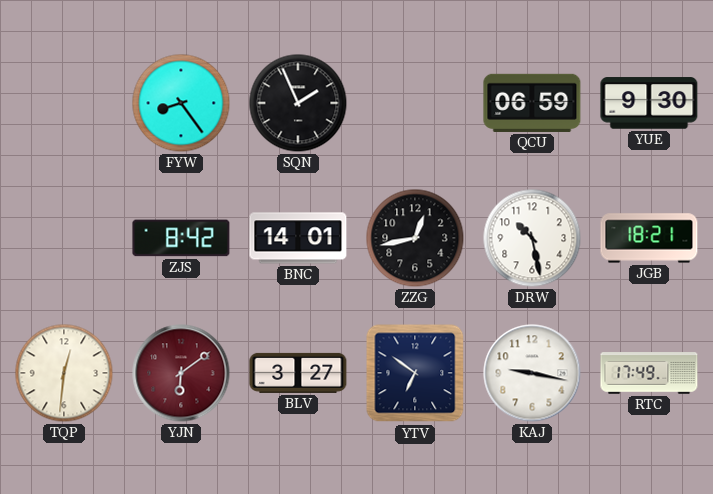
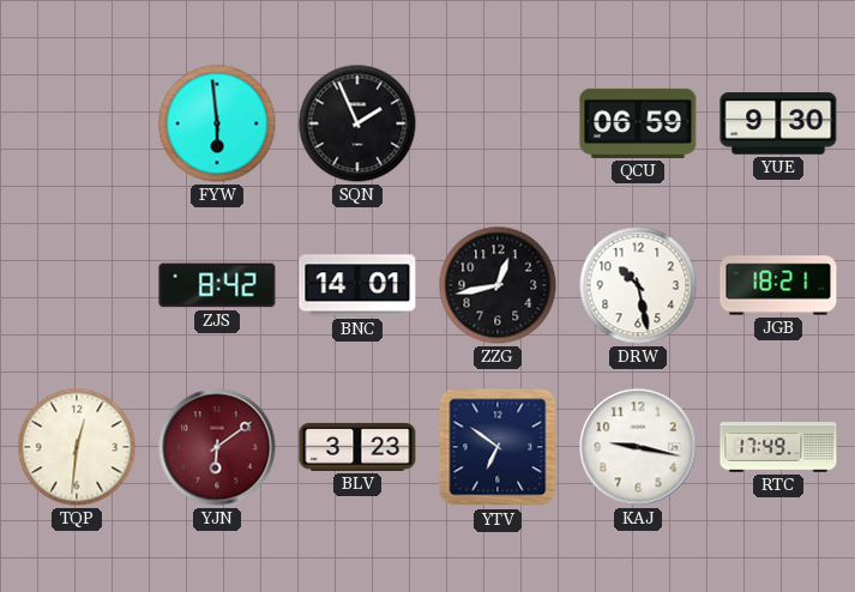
FYW: 8:24 -> 5:59 (217, 123)
BLV: 3:27 -> 3:23 (357, 447)
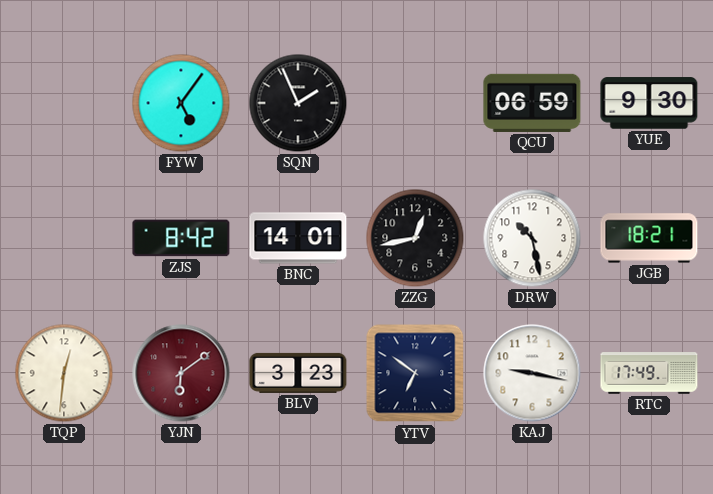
FYW: 5:59 -> 5:06 (181, 103)
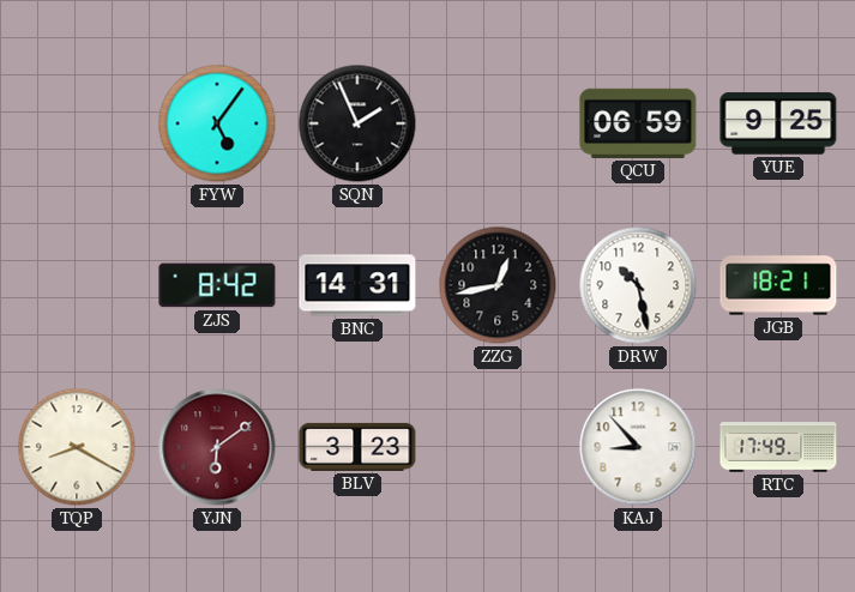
YUE: 9:30 -> 9:25 (778, 123)
BNC: 14:01 -> 14:31 (357, 285)
TQP: 12:31 -> 8:20 (77, 447)
YTV: 6:51 -> none (415, 373)
KAJ: 9:17 -> 8:53 (638, 447)
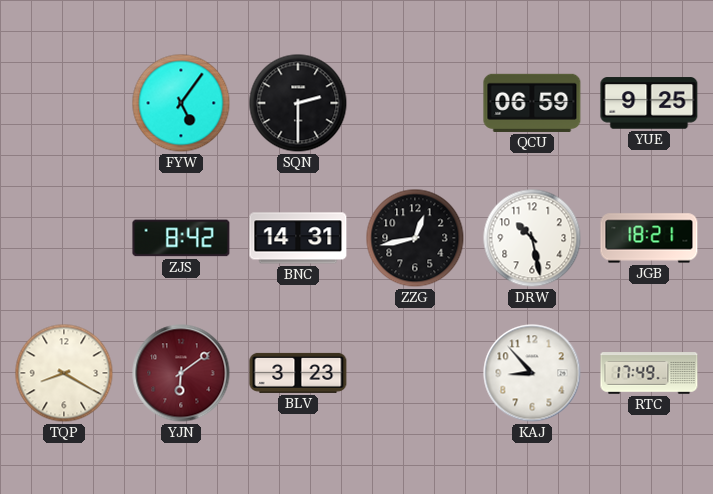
SQN: 1:56 -> 2:30 (298, 103)
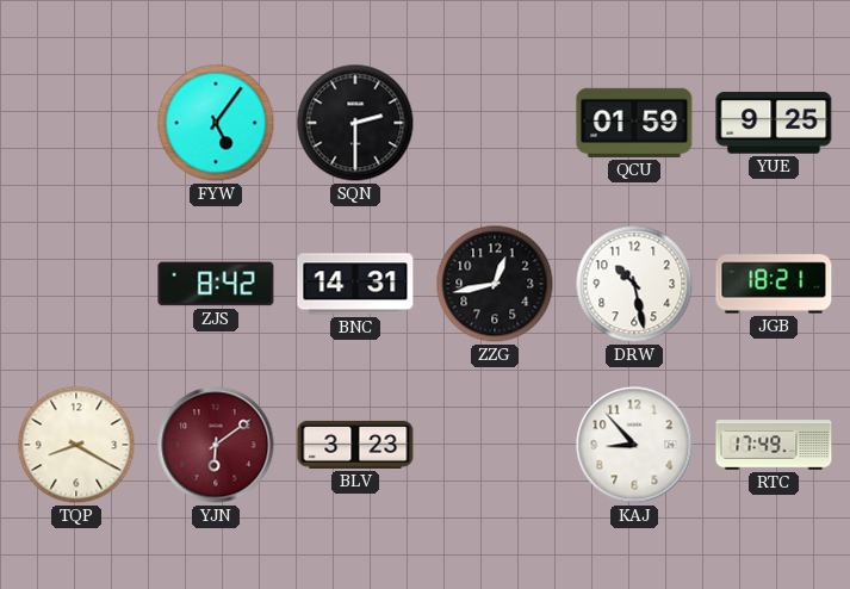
QCU: 06:59 -> 01:59 (634, 123)
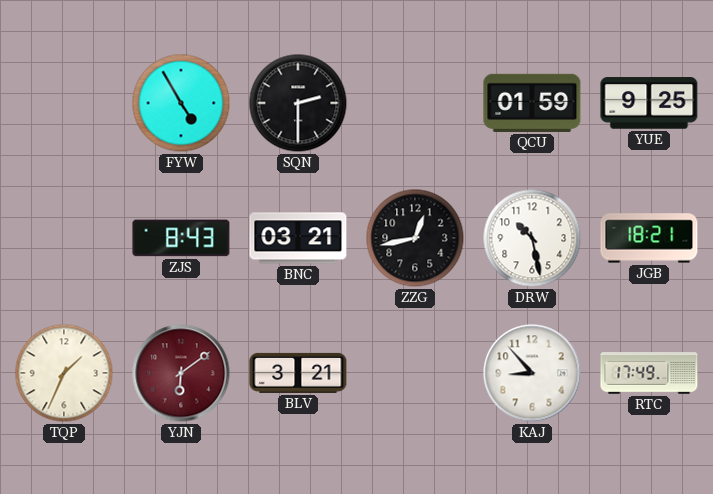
FYW: 5:06 -> 4:55 (181, 103)
ZJS: 8:42 -> 8:43 (181, 238)
BNC: 14:31 -> 03:21 (298, 238)
TQP: 8:20 -> 1:34 (64, 373)
BLV: 3:23 -> 3:21 (298, 373)
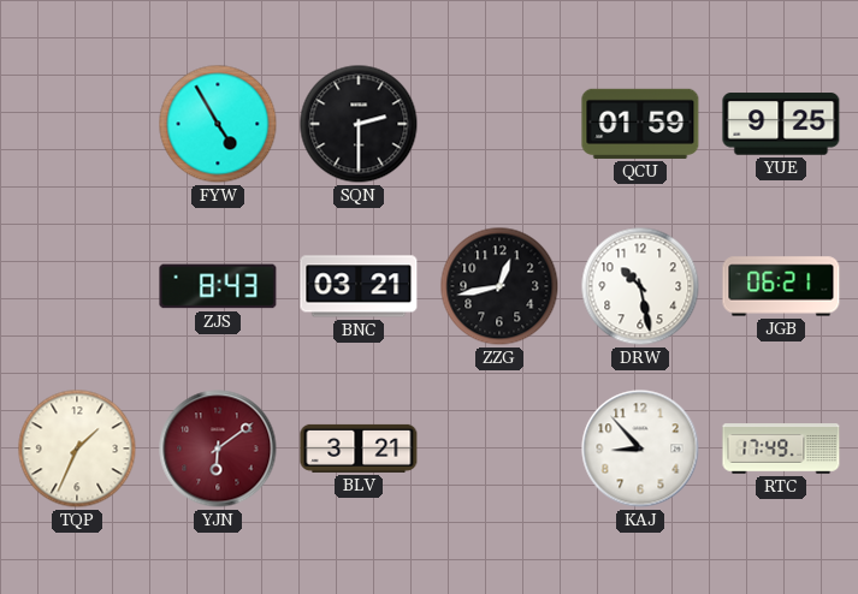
JGB: 18:21 -> 06:21 (781, 286)
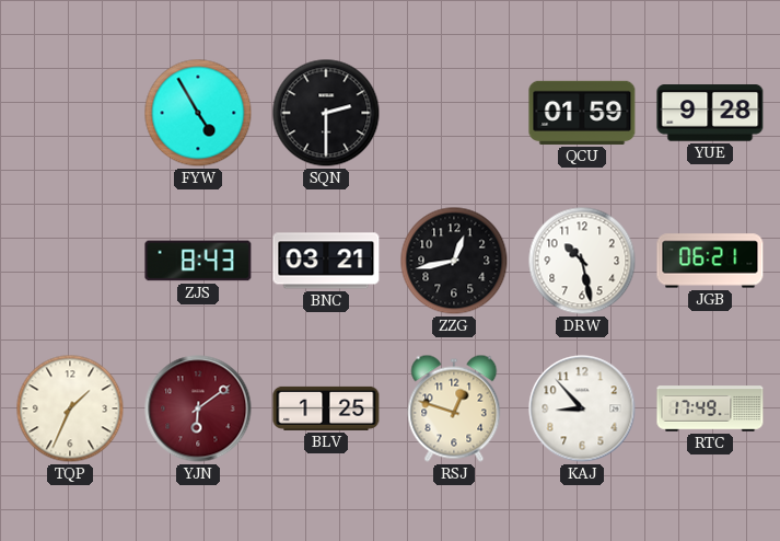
YUE: 9:25 -> 9:28 (710, 113)
BLV: 3:21 -> 1:25 (326, 408)
RSJ: none -> 12:48 (454, 408)
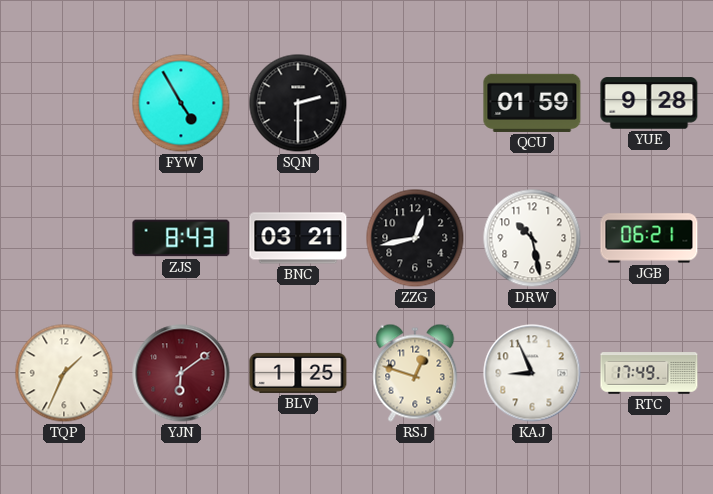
KAJ: 8:53 -> 8:56 (532, 373)
